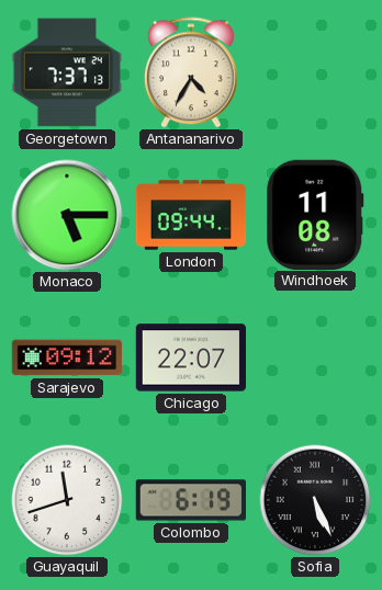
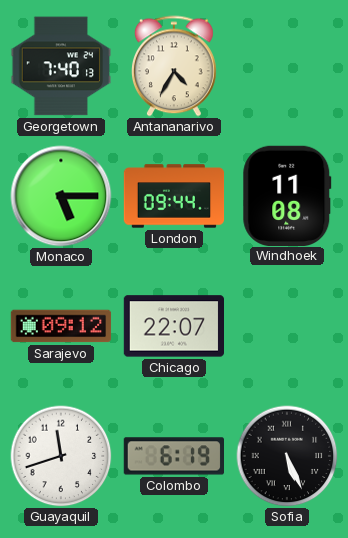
Georgetown: 7:37 -> 7:40 (61, 66)
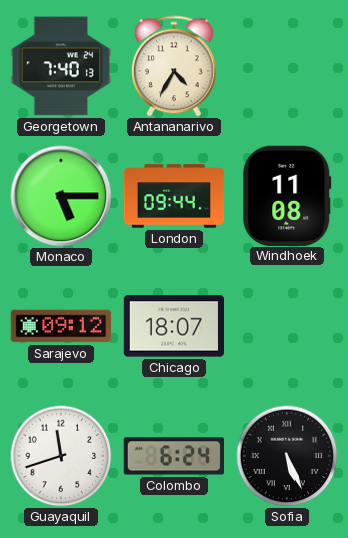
Chicago: 22:07 -> 18:07 (173, 326)
Colombo: 6:19 -> 6:24 (173, 456)
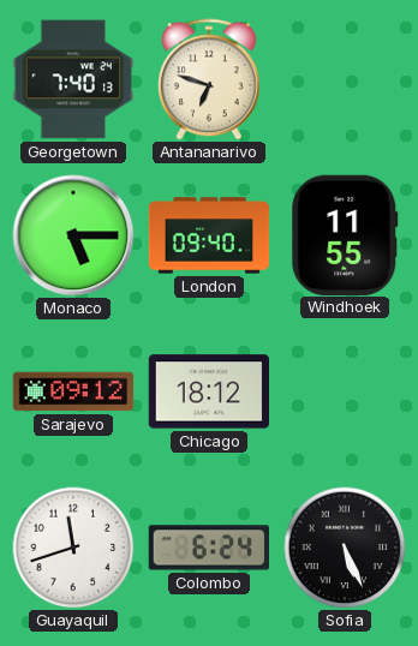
Antananarivo: 4:35 -> 6:48 (210, 79)
London: 09:44 -> 09:40 (209, 235)
Windhoek: 11:08 -> 11:55 (345, 234)
Chicago: 18:07 -> 18:12 (208, 391)
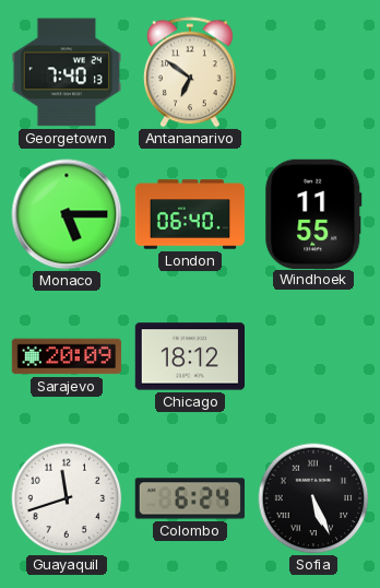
Antananarivo: 6:48 -> 6:51 (191, 72)
London: 09:40 -> 06:40 (190, 214)
Sarajevo: 09:12 -> 20:09 (67, 356)
